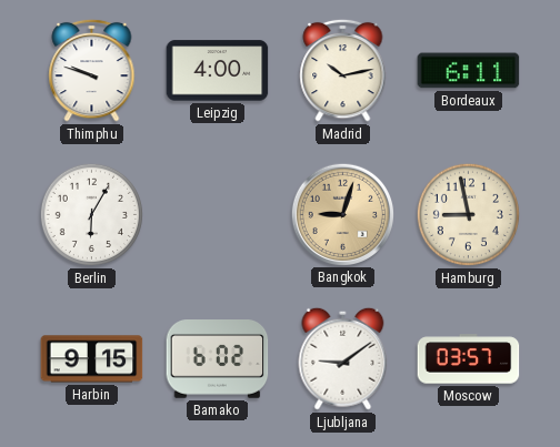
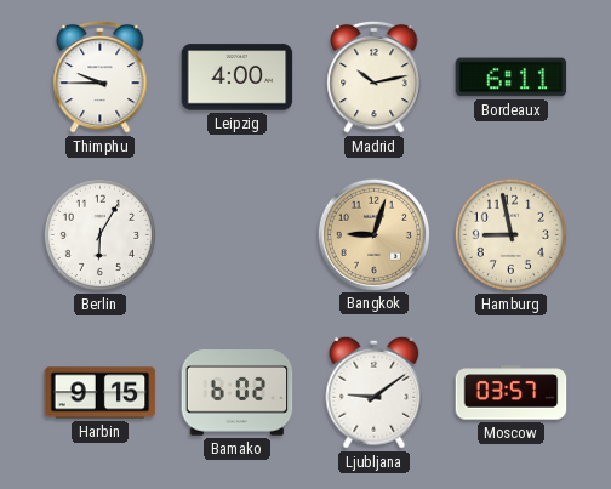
Thimphu: 9:48 -> 9:45 (101, 76)
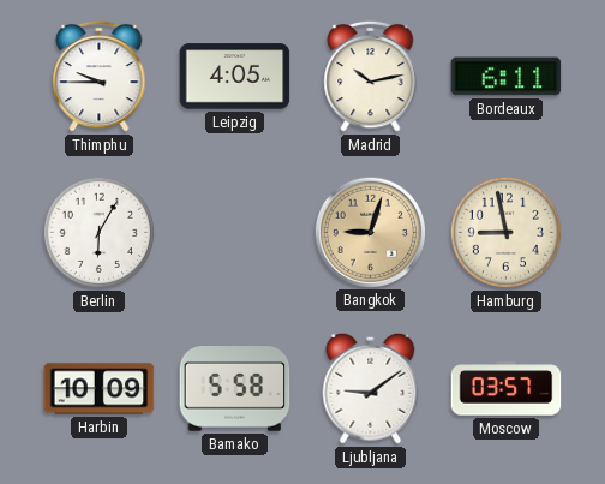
Leipzig: 4:00 -> 4:05 (235, 77)
Harbin: 9:15 -> 10:09 (100, 389)
Bamako: 6:02 -> 5:58 (235, 389)
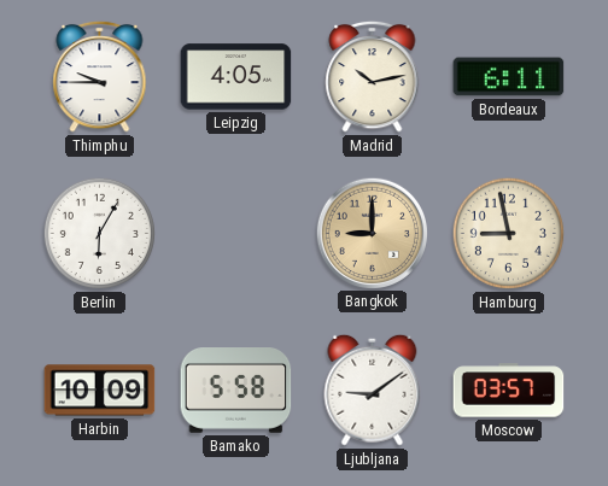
Bangkok: 9:03 -> 9:00 (372, 233)
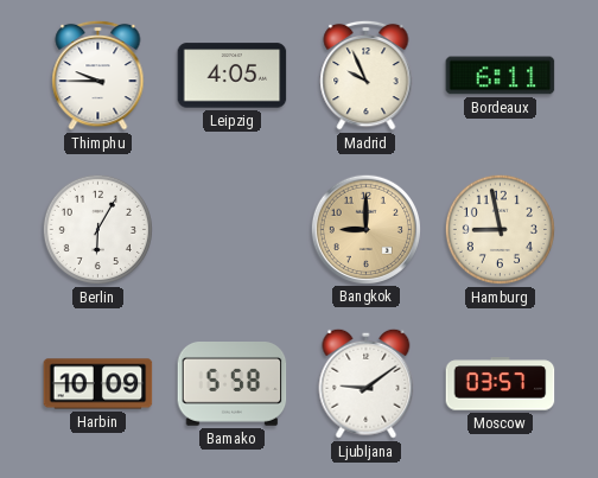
Madrid: 10:13 -> 9:56 (367, 75)
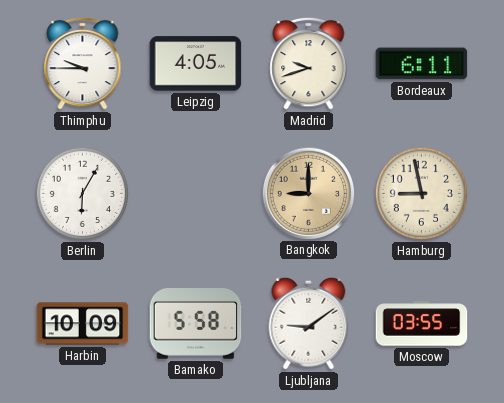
Madrid: 9:56 -> 9:42 (309, 63)
Moscow: 03:57 -> 03:55 (422, 324)
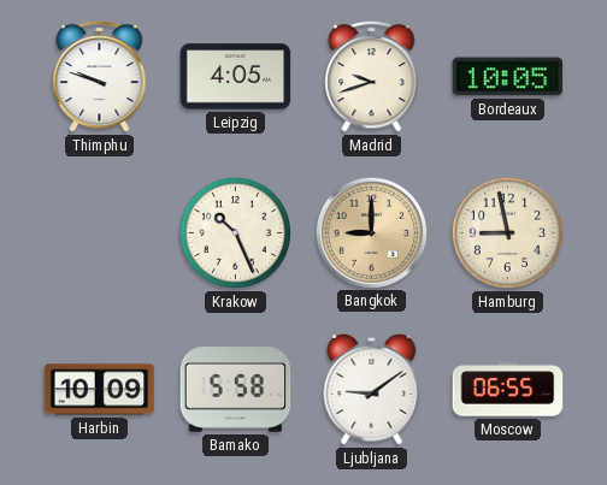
Thimphu: 9:45 -> 9:48 (100, 76)
Bordeaux: 6:11 -> 10:05 (508, 77)
Berlin: 6:05 -> none (82, 193)
Krakow: none -> 10:26 (235, 232)
Moscow: 03:55 -> 06:55 (508, 390)
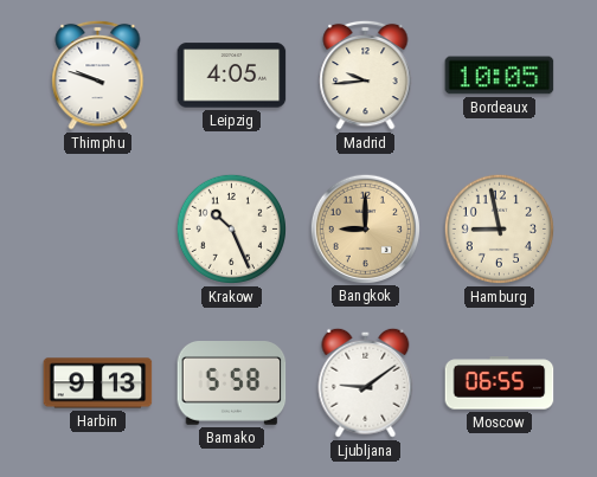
Madrid: 9:42 -> 9:44 (366, 75)
Harbin: 10:09 -> 9:13 (98, 383)
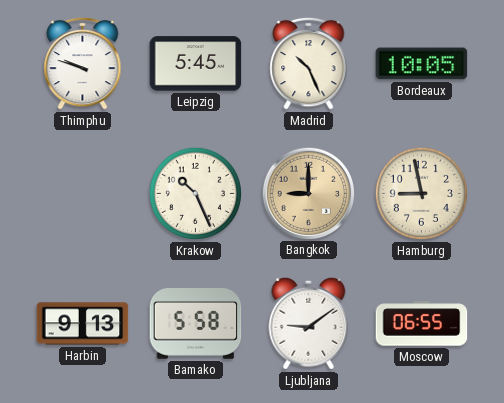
Leipzig: 4:05 -> 5:45 (196, 64)
Madrid: 9:44 -> 10:26 (309, 63)
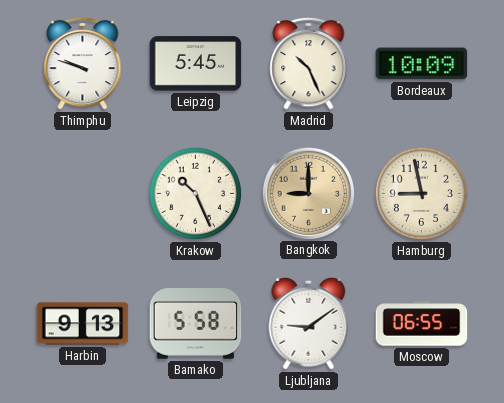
Bordeaux: 10:05 -> 10:09 (422, 64)
